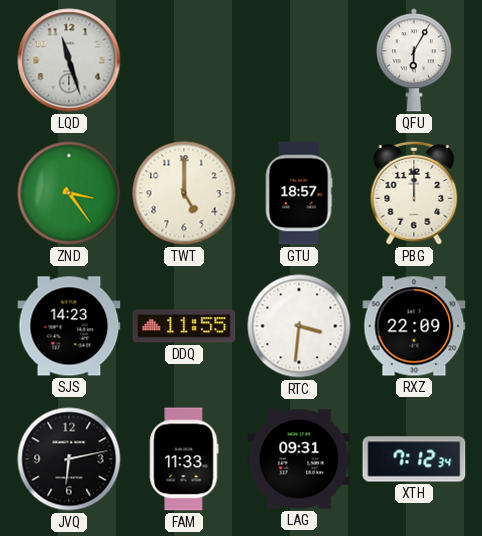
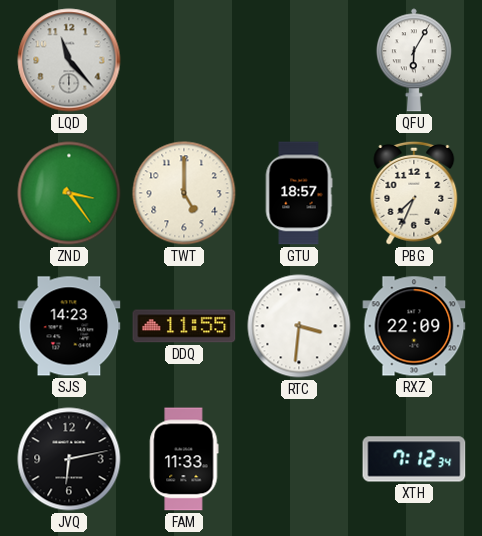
LQD: 11:27 -> 11:23 (69, 60)
PBG: 12:00 -> 7:34 (414, 193)
LAG: 09:31 -> none (299, 459)
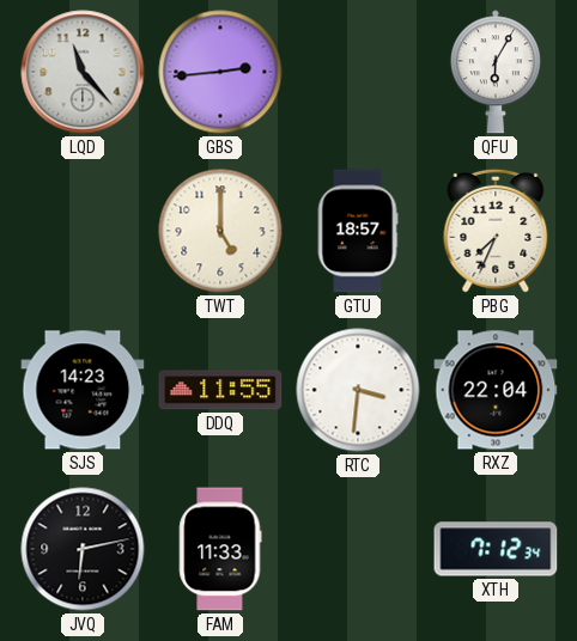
GBS: none -> 2:44 (220, 72)
ZND: 3:24 -> none (69, 193)
RXZ: 22:09 -> 22:04 (496, 390)
